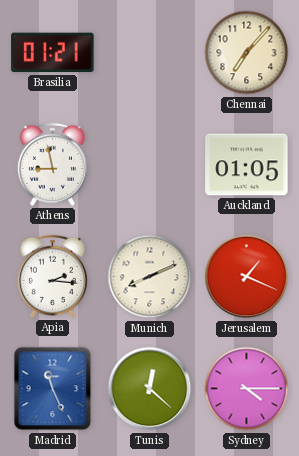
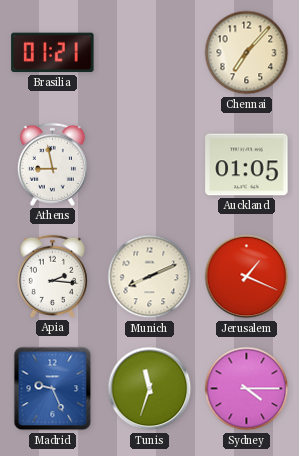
Madrid: 11:26 -> 9:26 (53, 389)
Tunis: 12:22 -> 11:33 (150, 389)
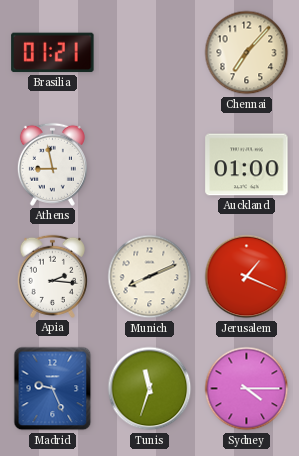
Auckland: 01:05 -> 01:00 (247, 165)
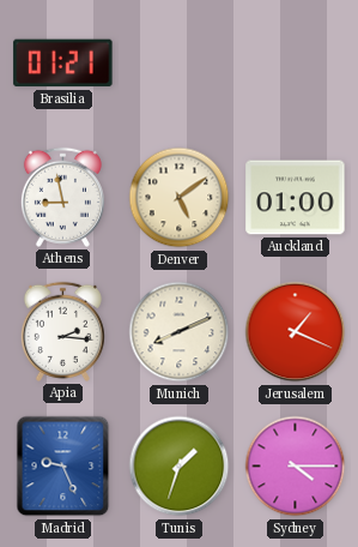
Chennai: 7:07 -> none (247, 53)
Denver: none -> 5:09 (180, 198)
Tunis: 11:33 -> 1:33 (180, 467)
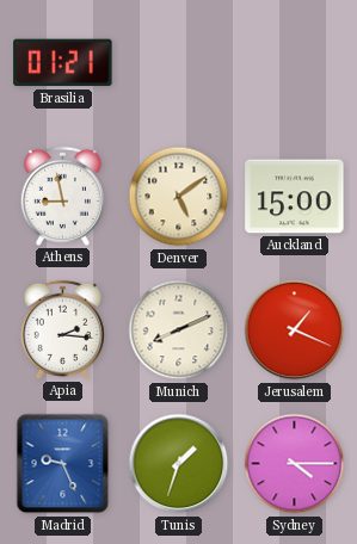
Auckland: 01:00 -> 15:00 (295, 197)
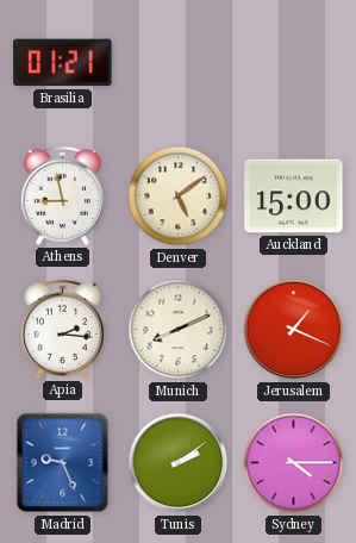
Tunis: 1:33 -> 2:09 (179, 463)
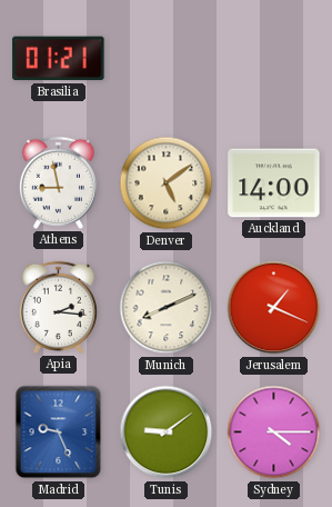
Auckland: 15:00 -> 14:00 (274, 183)
Tunis: 2:09 -> 9:09 (167, 433)
